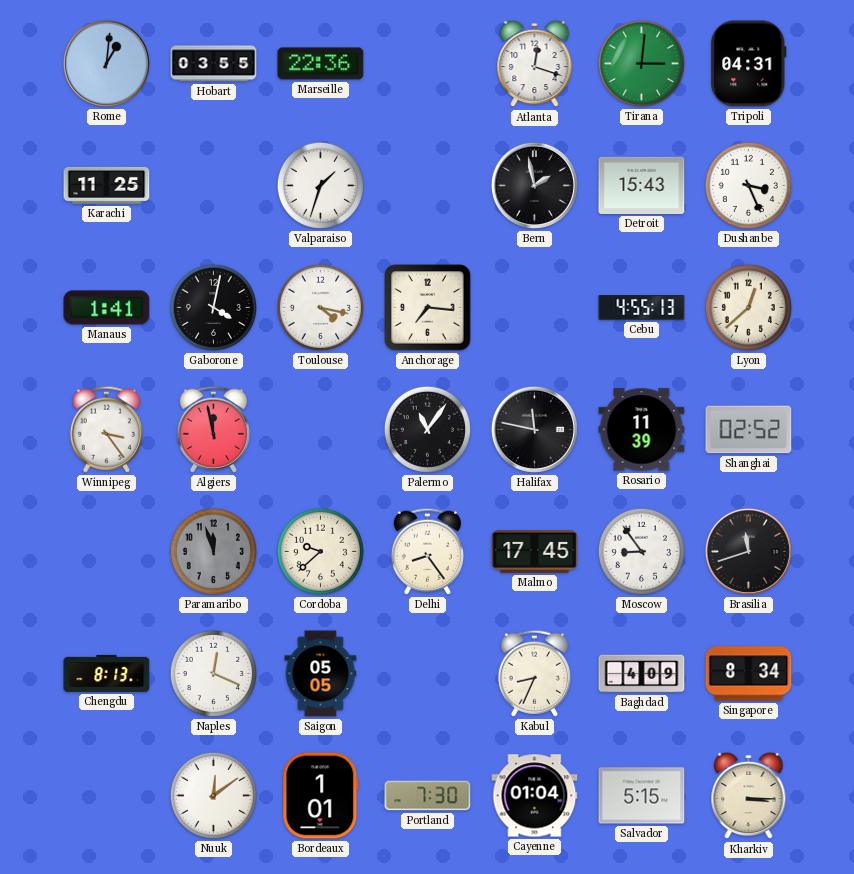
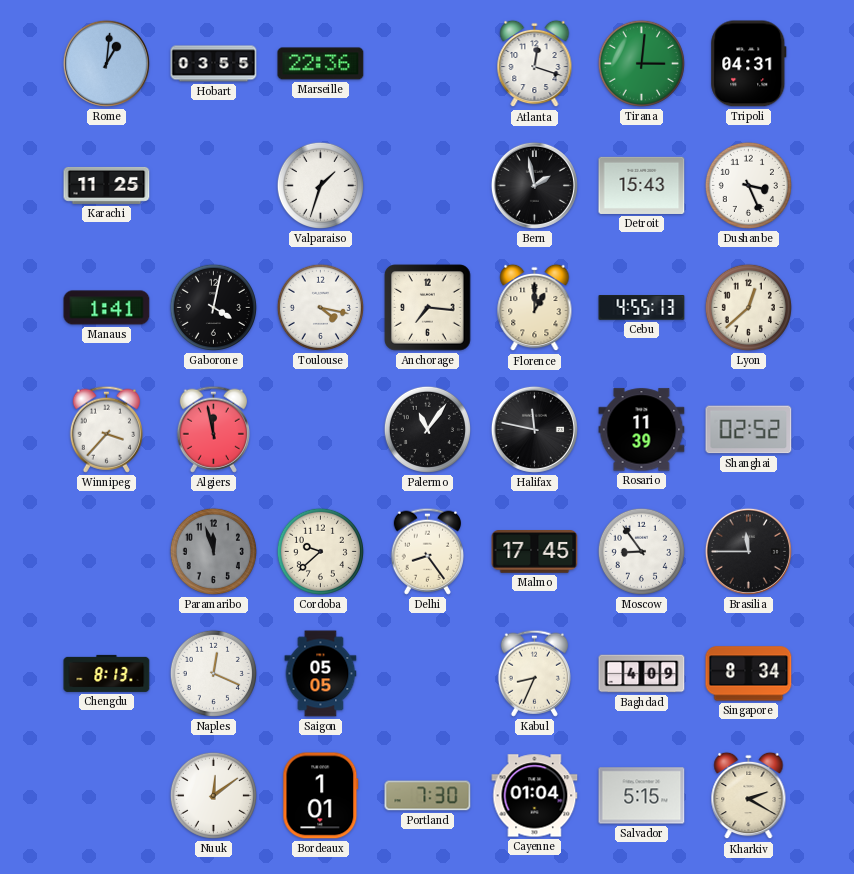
Florence: none -> 1:00 (535, 308)
Winnipeg: 3:24 -> 3:37 (106, 429)
Brasilia: 11:42 -> 11:45 (748, 551)
Kharkiv: 3:15 -> 2:20 (749, 796)
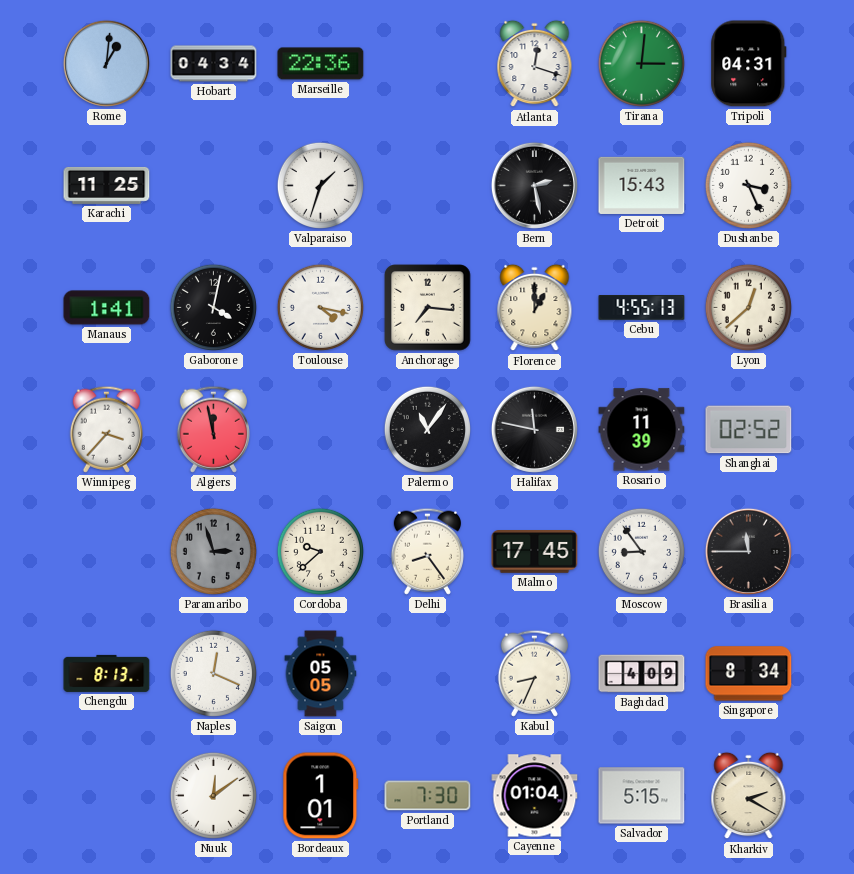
Hobart: 03:55 -> 04:34 (214, 64)
Bern: 1:58 -> 2:28 (534, 185)
Paramaribo: 11:57 -> 2:57 (213, 551)
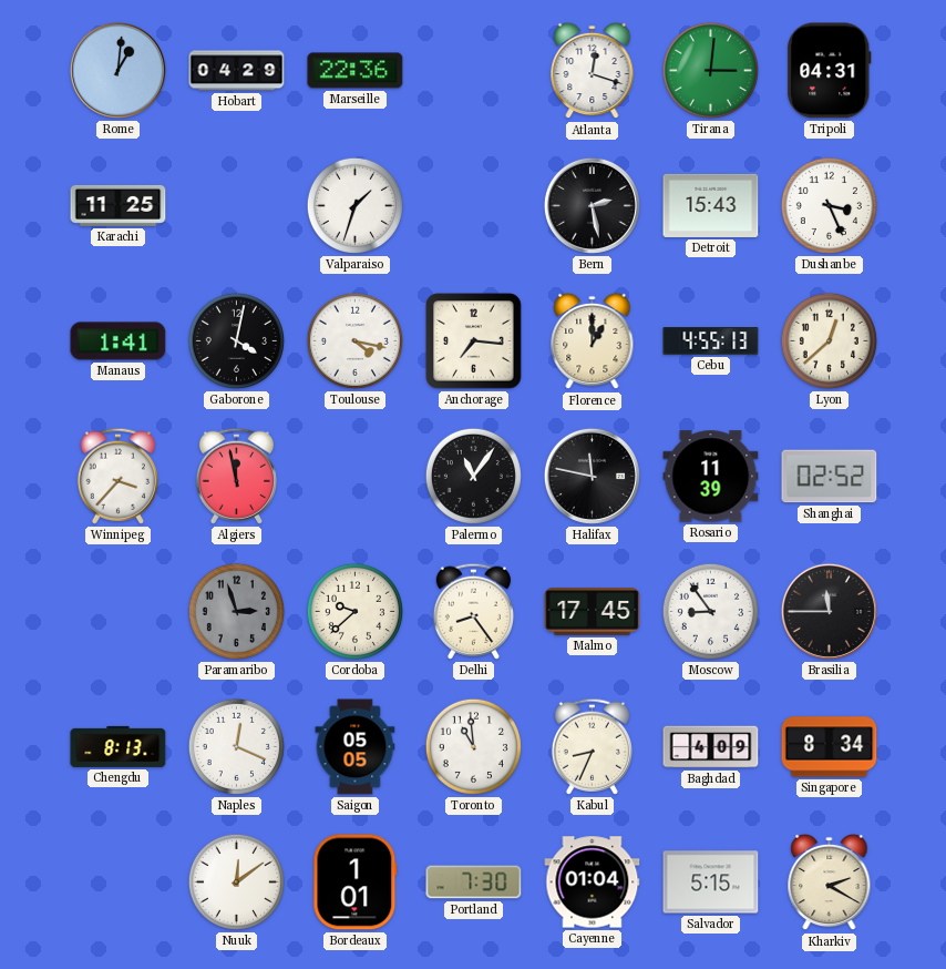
Hobart: 04:34 -> 04:29 (237, 71)
Toronto: none -> 10:59 (473, 746)
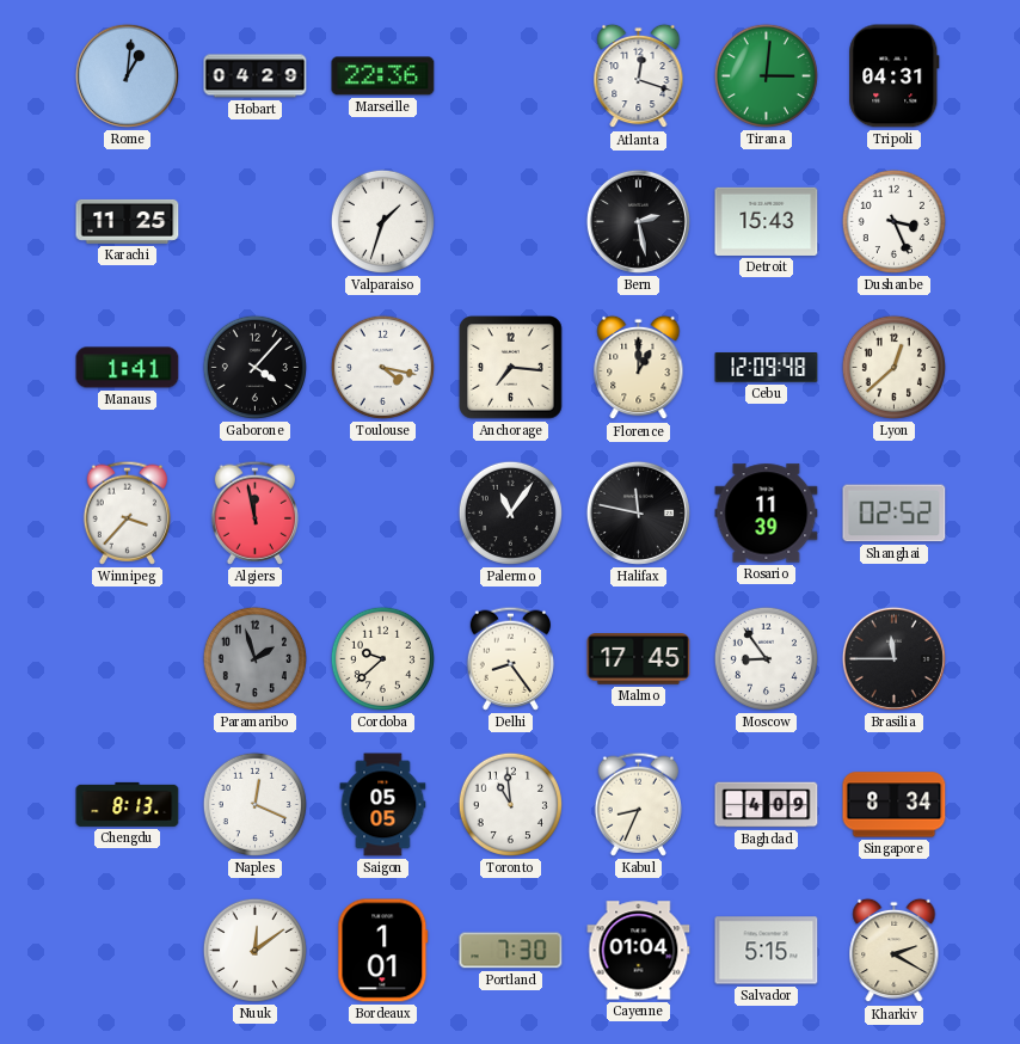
Gaborone: 4:02 -> 4:07 (254, 367)
Cebu: 4:55 -> 12:09 (767, 368)
Paramaribo: 2:57 -> 1:57 (254, 658)
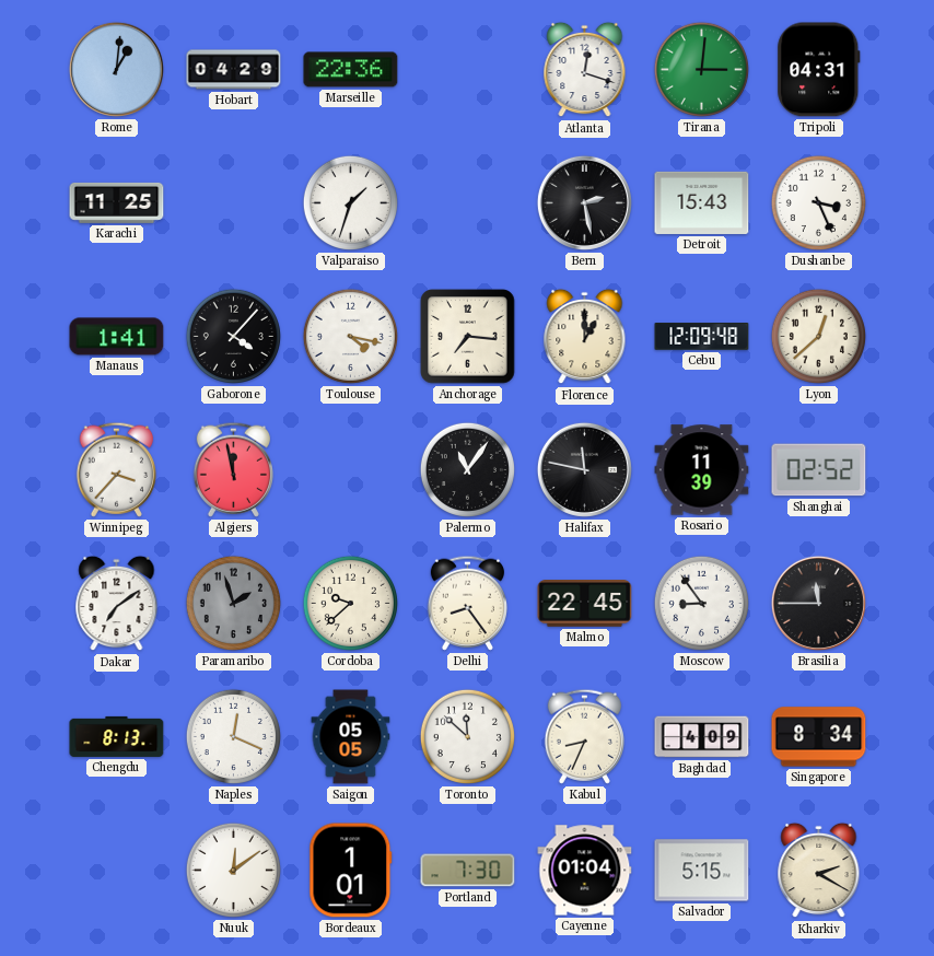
Dakar: none -> 7:09 (117, 604)
Malmo: 17:45 -> 22:45 (585, 604)
Toronto: 10:59 -> 11:52 (467, 736)
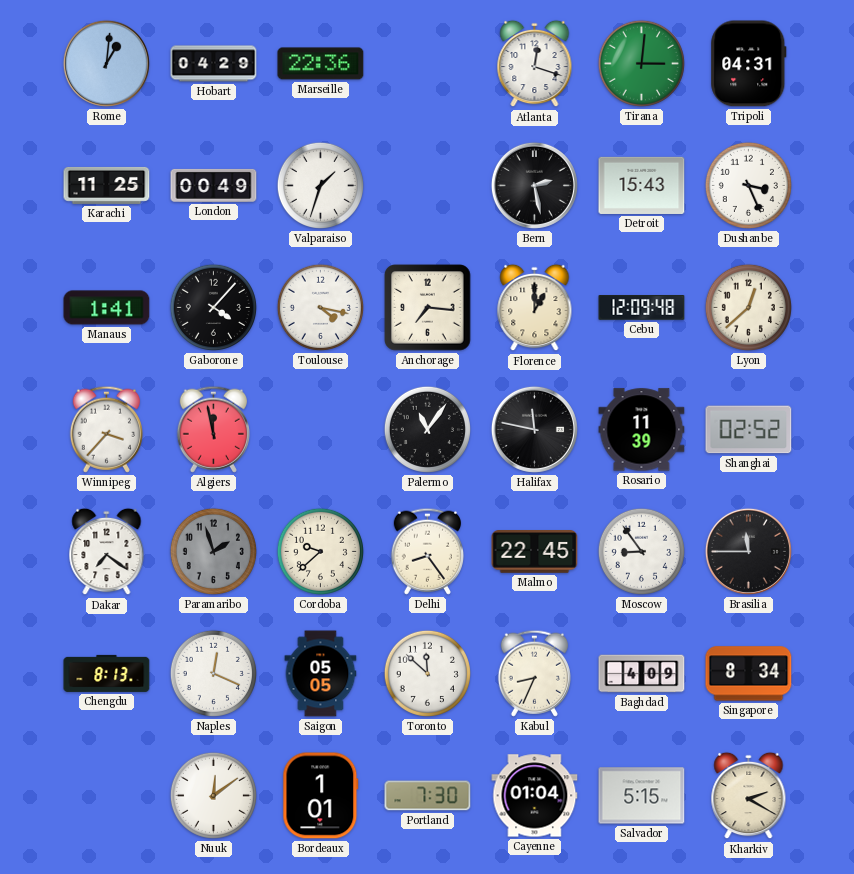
London: none -> 00:49 (214, 185)
Dakar: 7:09 -> 7:21 (107, 552)
